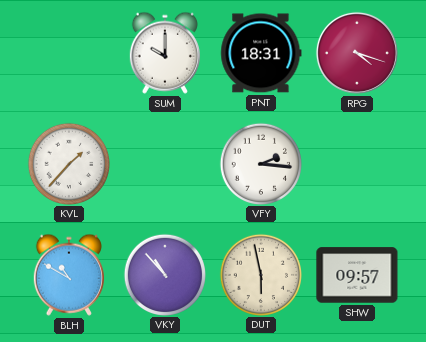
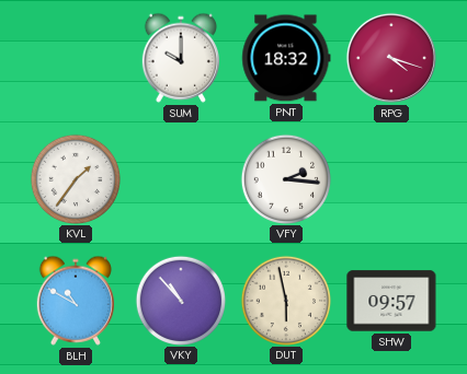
PNT: 18:31 -> 18:32 (286, 58)
KVL: 1:37 -> 1:36 (75, 178)
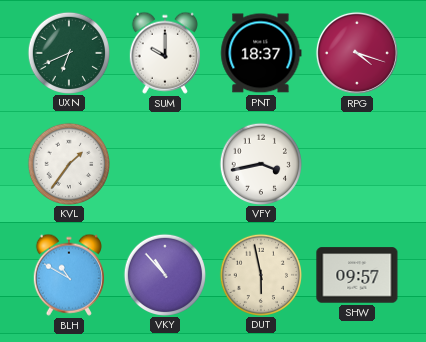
UXN: none -> 6:41 (68, 52)
PNT: 18:32 -> 18:37 (261, 53)
VFY: 2:16 -> 3:43 (260, 163)
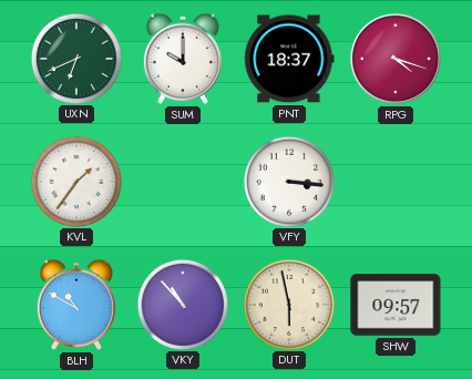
VFY: 3:43 -> 3:16 (288, 181)
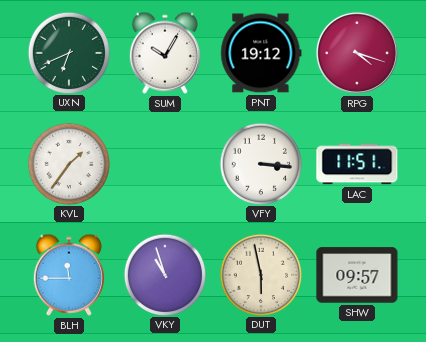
SUM: 10:00 -> 10:05 (165, 53)
PNT: 18:37 -> 19:12 (261, 53)
LAC: none -> 11:51 (357, 164)
BLH: 10:50 -> 11:45 (69, 275)
VKY: 10:53 -> 10:57 (164, 274)
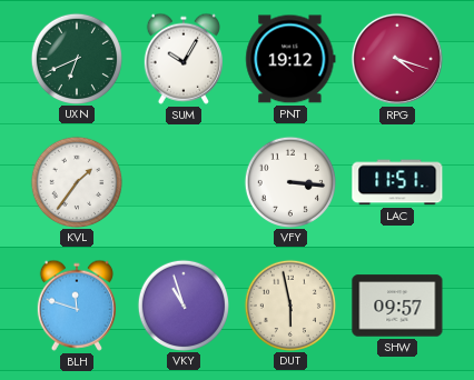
BLH: 11:45 -> 11:48 (77, 306)
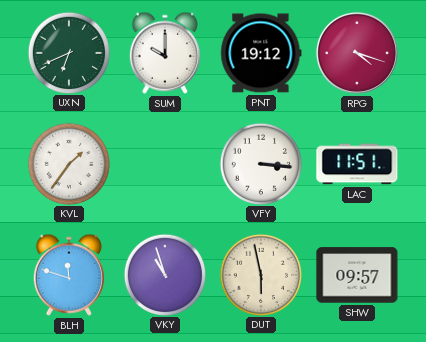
SUM: 10:05 -> 10:00 (165, 53)
